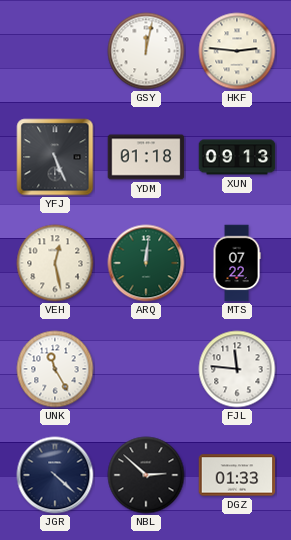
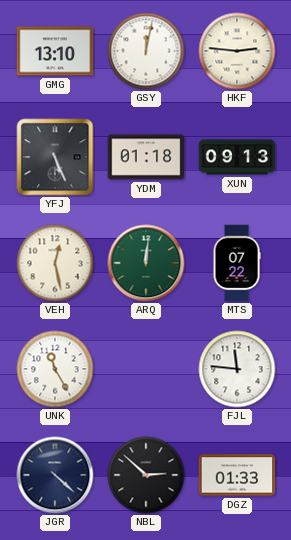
GMG: none -> 13:10 (55, 51)
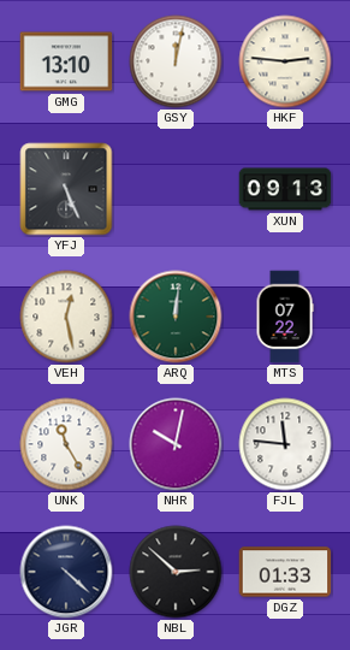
YDM: 01:18 -> none (146, 157)
NHR: none -> 10:02 (176, 444)
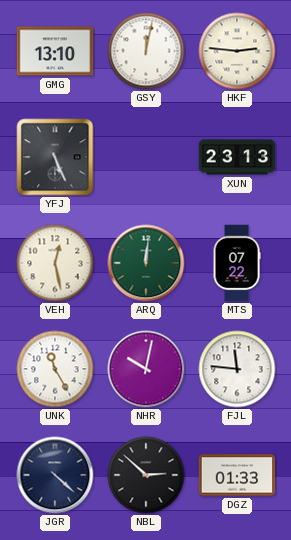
XUN: 09:13 -> 23:13 (237, 157)
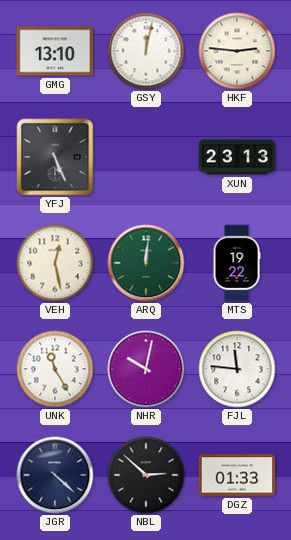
MTS: 07:22 -> 19:22 (237, 263)
